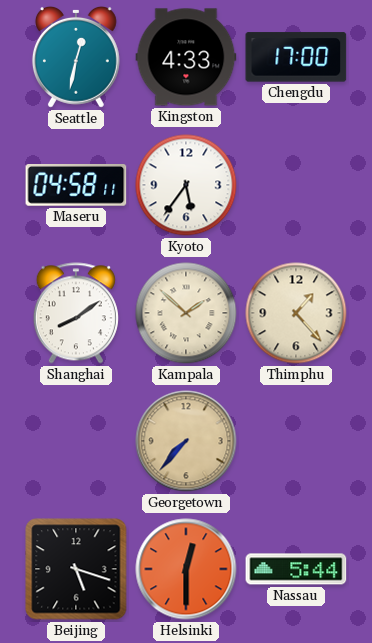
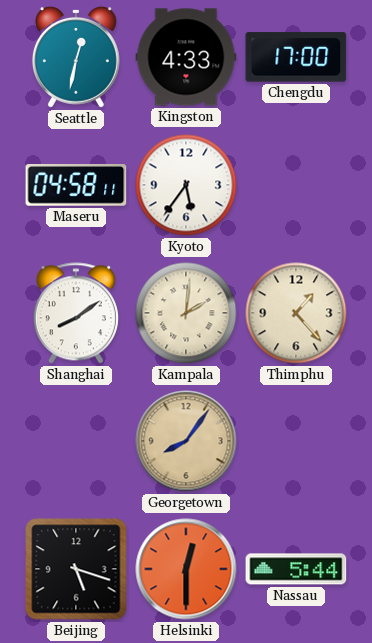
Kampala: 1:52 -> 2:01 (186, 313)
Georgetown: 7:37 -> 8:06 (186, 441)
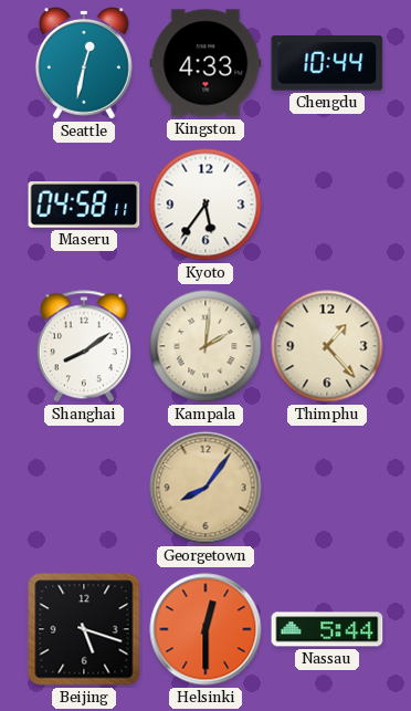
Chengdu: 17:00 -> 10:44 (327, 63)
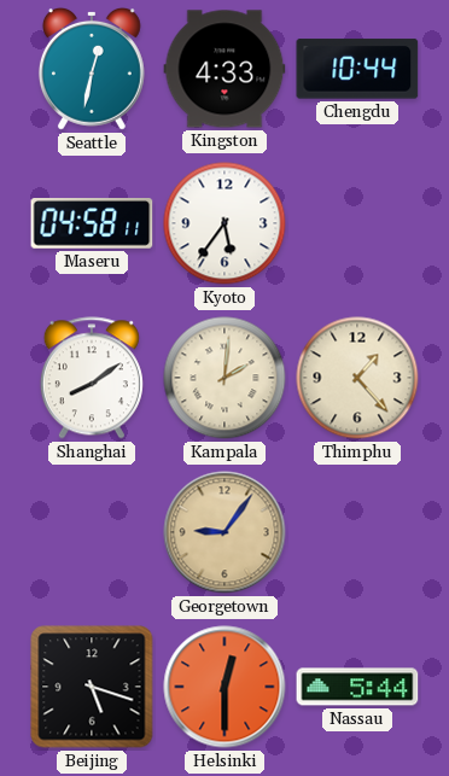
Georgetown: 8:06 -> 9:06 (224, 532)
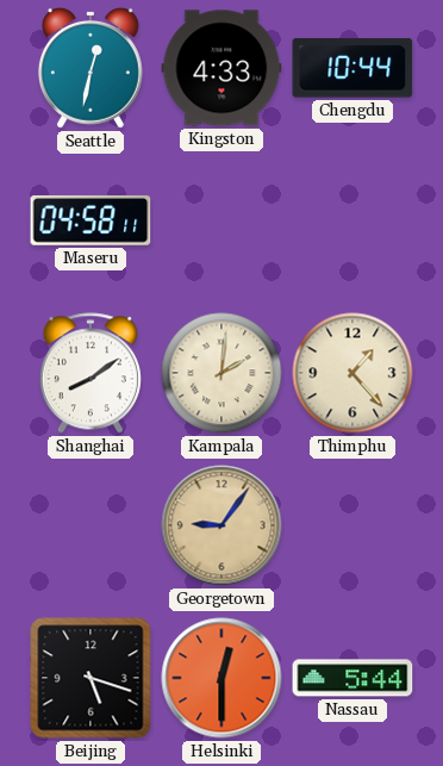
Kyoto: 5:36 -> none (224, 223)
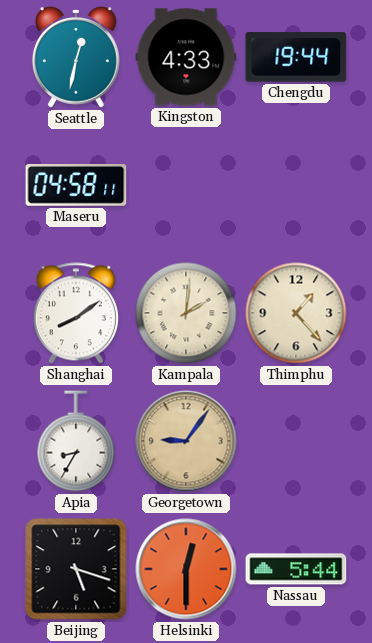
Chengdu: 10:44 -> 19:44 (296, 57)
Apia: none -> 8:35 (76, 441)
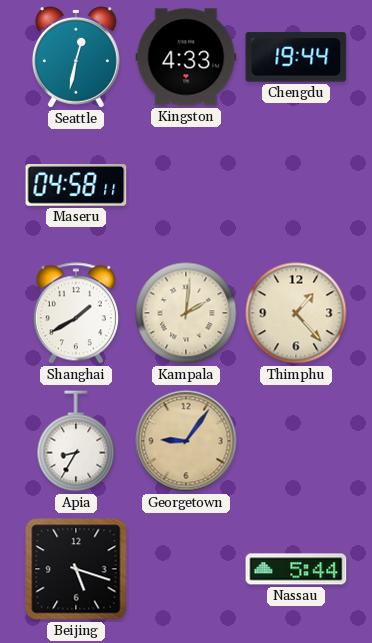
Shanghai: 8:09 -> 1:40 (76, 313)
Helsinki: 12:30 -> none (186, 569)
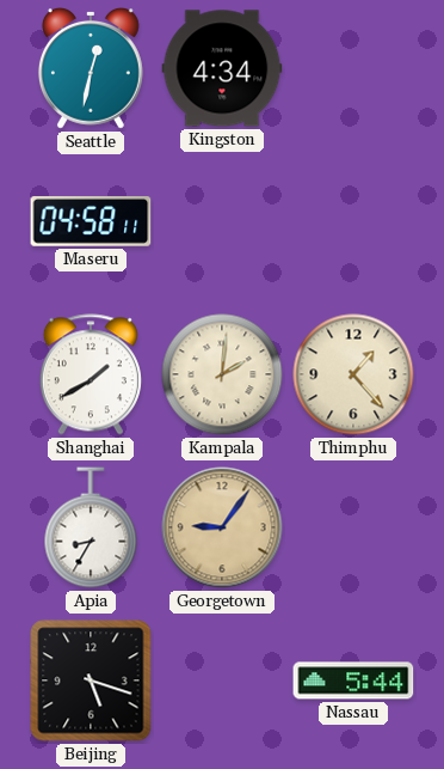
Kingston: 4:33 -> 4:34 (222, 68)
Chengdu: 19:44 -> none (296, 57)
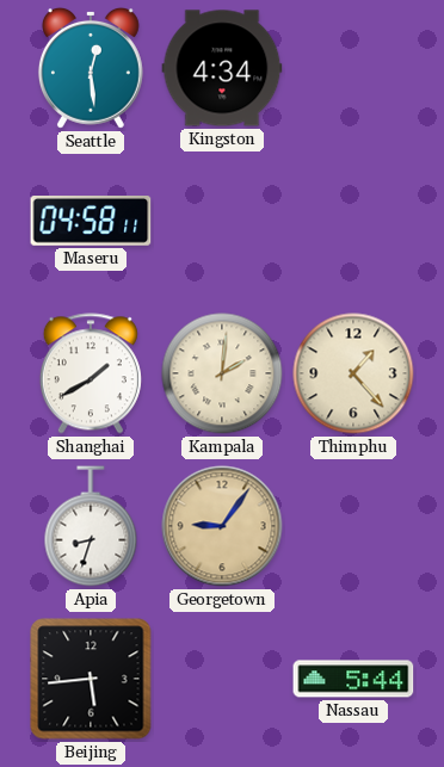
Seattle: 12:32 -> 12:29 (91, 68)
Apia: 8:35 -> 8:33 (91, 526)
Beijing: 5:18 -> 5:44 (91, 679)
